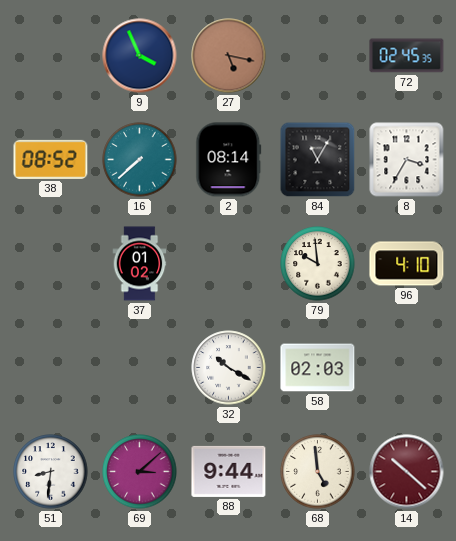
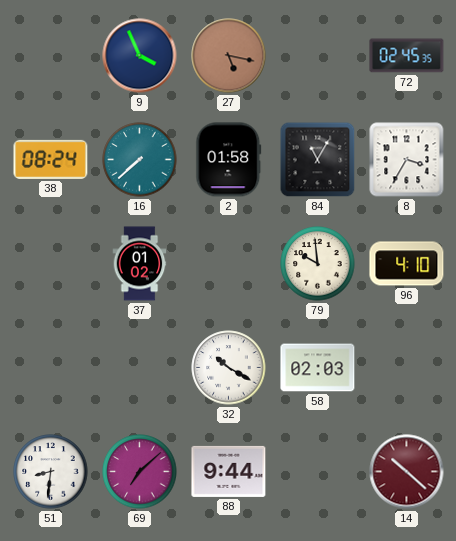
38: 08:52 -> 08:24 (51, 159)
2: 08:14 -> 01:58 (229, 160)
69: 3:08 -> 7:08 (140, 472)
68: 4:59 -> none (318, 472)
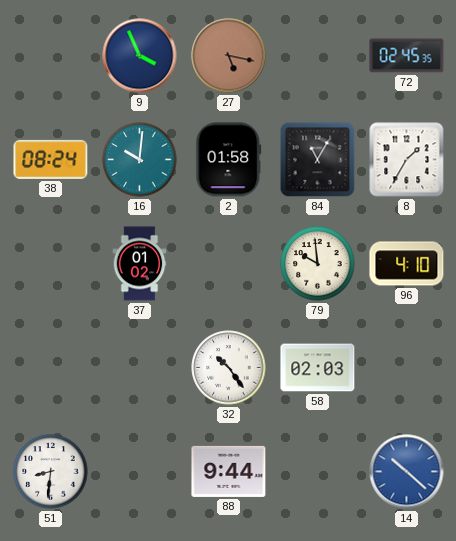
16: 7:38 -> 10:01 (140, 160)
8: 3:35 -> 1:35 (407, 160)
32: 10:20 -> 10:24 (229, 368)
69: 7:08 -> none (140, 472)
14 dial: burgundy -> blue (407, 472)
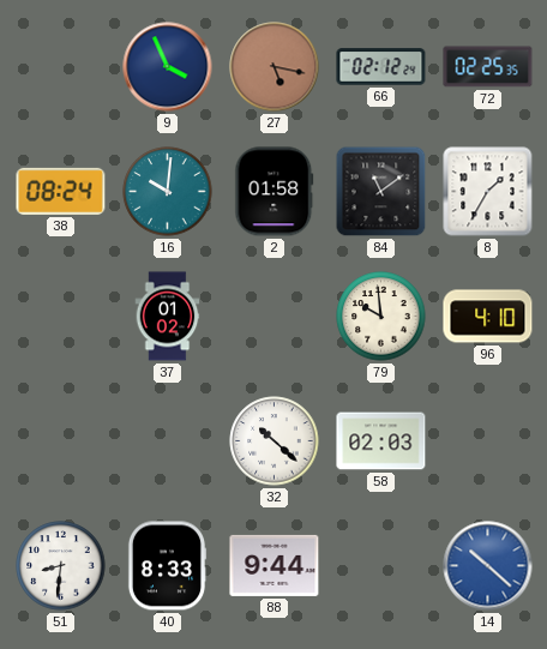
66: none -> 02:12 (381, 67)
72: 02:45 -> 02:25 (488, 67)
84: 11:05 -> 11:09 (381, 192)
32: 10:24 -> 10:22 (275, 441)
40: none -> 8:33 (167, 566)
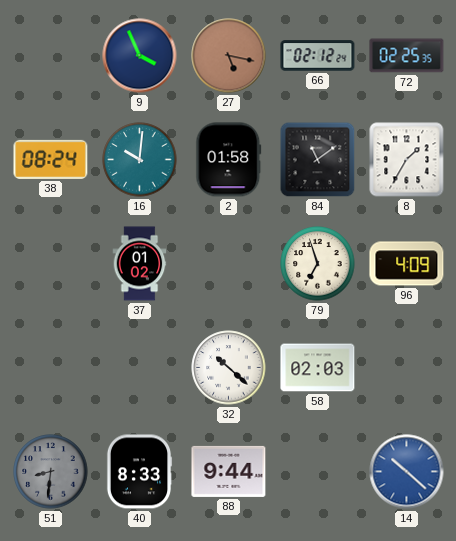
79: 9:59 -> 6:57 (318, 264)
96: 4:10 -> 4:09 (407, 264)
51 dial: white -> grey (51, 472)
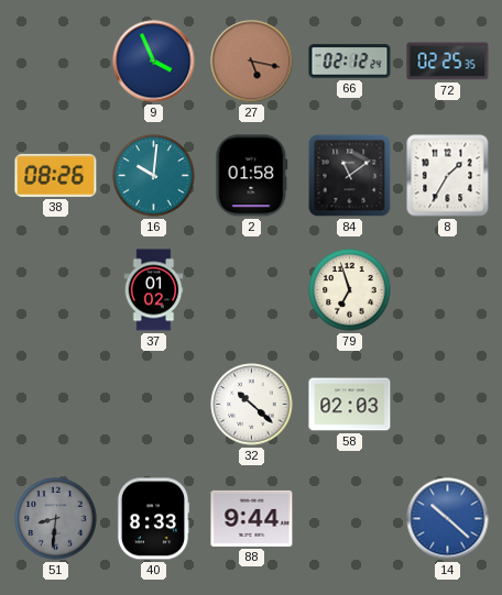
38: 08:24 -> 08:26 (56, 175)
96: 4:09 -> none (407, 264)
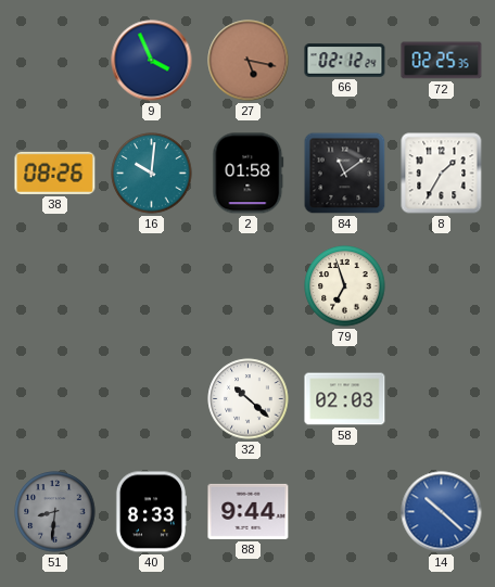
37: 01:02 -> none (154, 290)
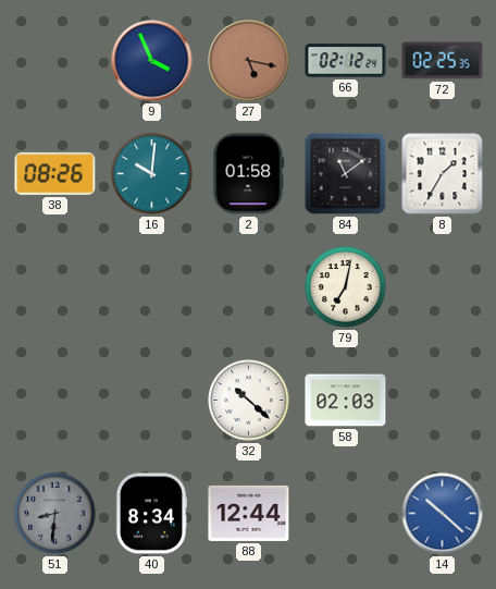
79: 6:57 -> 7:02 (346, 287)
40: 8:33 -> 8:34 (151, 514)
88: 9:44 -> 12:44 (249, 513)
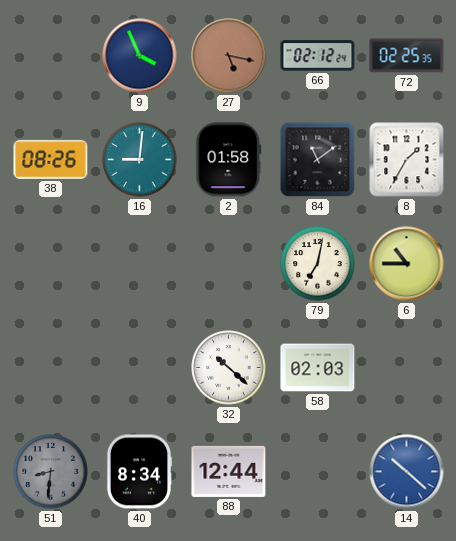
16: 10:01 -> 9:01 (140, 160)
6: none -> 10:45 (407, 264)
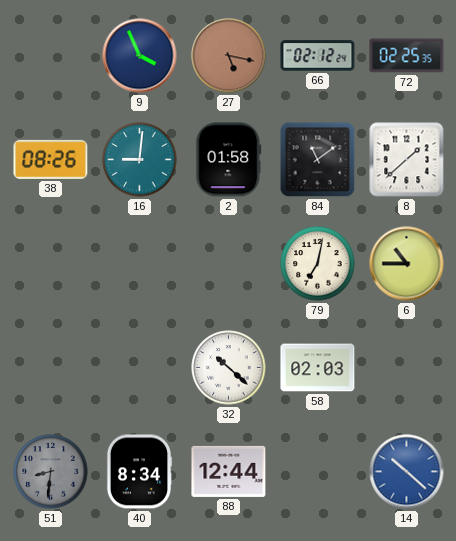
8: 1:35 -> 1:38 (407, 160)
